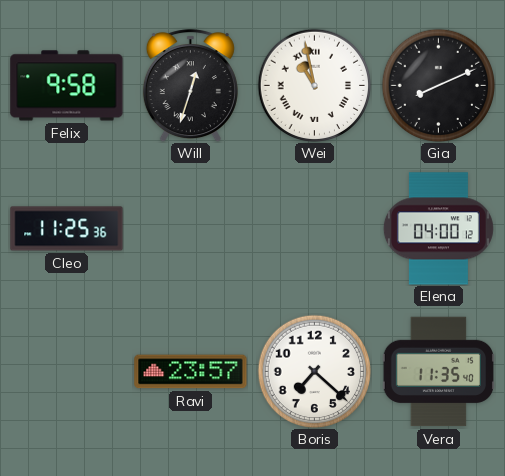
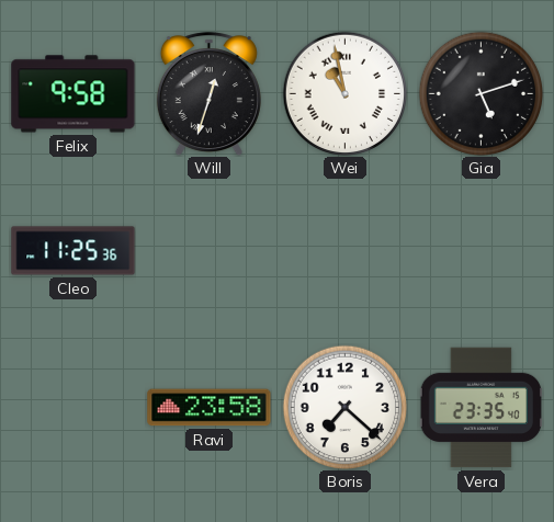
Gia: 8:11 -> 5:12 (480, 93)
Elena: 04:00 -> none (438, 229)
Ravi: 23:57 -> 23:58 (210, 408)
Vera: 11:35 -> 23:35 (480, 408)
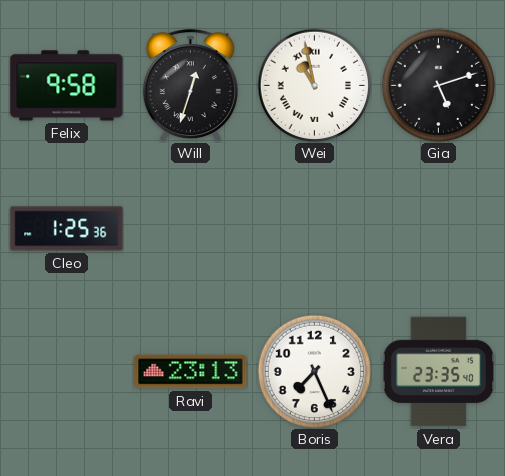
Cleo: 11:25 -> 1:25 (67, 229)
Ravi: 23:58 -> 23:13 (191, 372)
Boris: 7:22 -> 7:26 (314, 371)
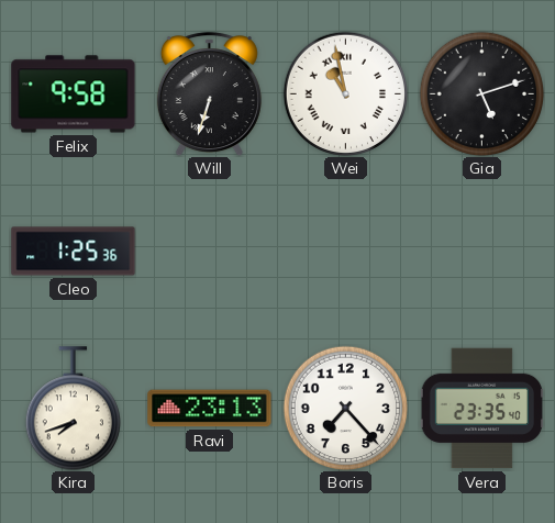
Will: 12:33 -> 6:33 (209, 94)
Kira: none -> 7:42 (73, 409)
Boris: 7:26 -> 7:23 (345, 408)
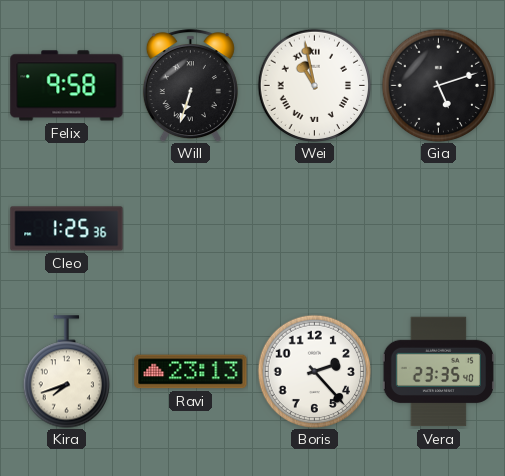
Boris: 7:23 -> 2:23 (314, 371)
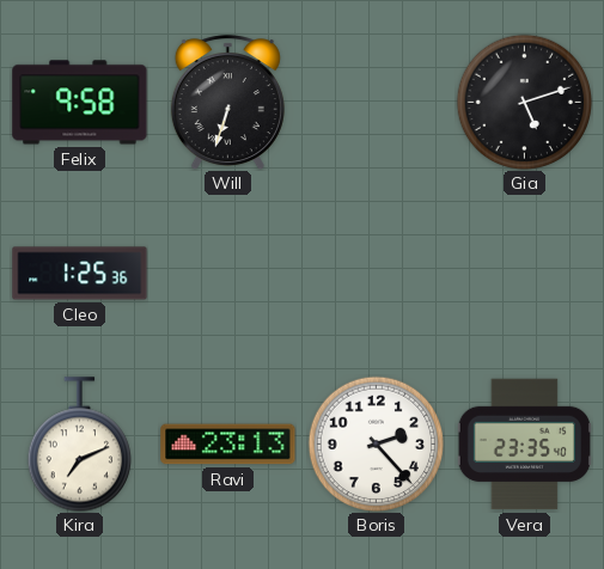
Wei: 10:58 -> none (314, 85)
Kira: 7:42 -> 7:11 (79, 445)
